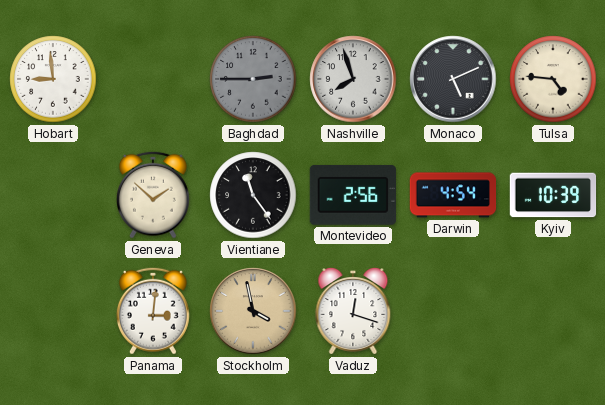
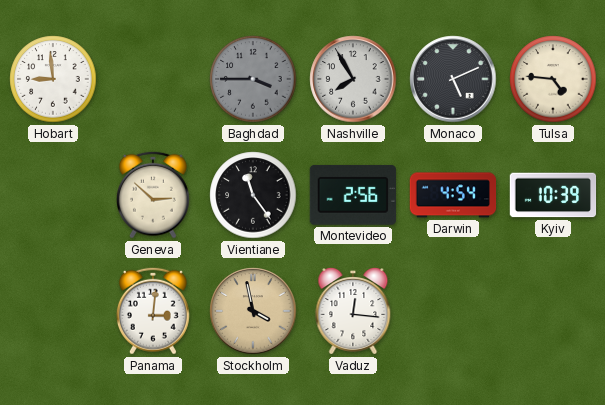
Baghdad: 2:45 -> 3:45 (253, 79)
Nashville: 7:57 -> 7:55 (353, 79)
Geneva: 1:52 -> 2:52 (153, 195)
Vaduz: 12:18 -> 12:16 (353, 312)
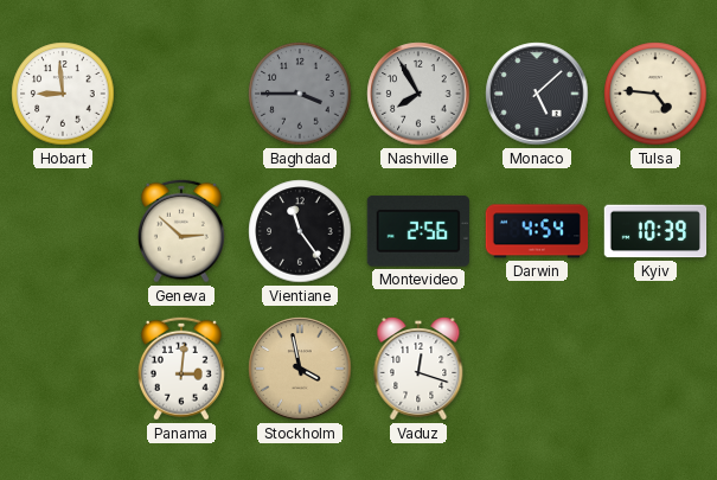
Monaco: 5:11 -> 5:08 (537, 94)
Vaduz: 12:16 -> 12:18 (418, 370)
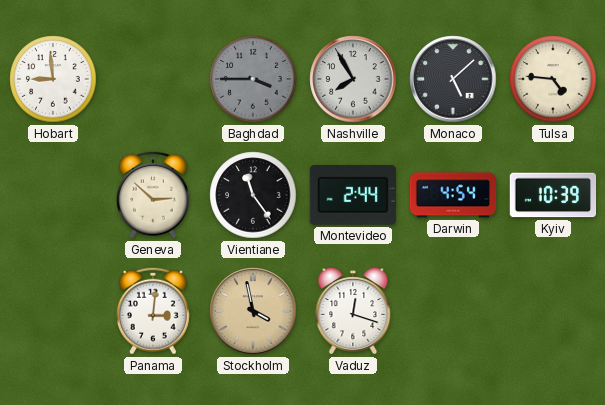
Montevideo: 2:56 -> 2:44 (353, 195)
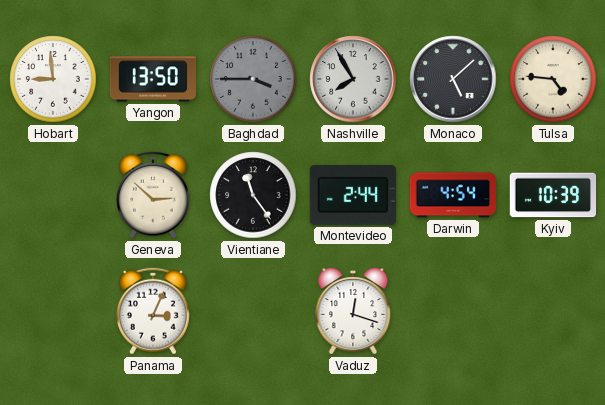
Yangon: none -> 13:50 (153, 79)
Panama: 3:01 -> 3:04 (153, 311)
Stockholm: 3:58 -> none (253, 311)
